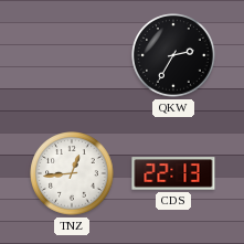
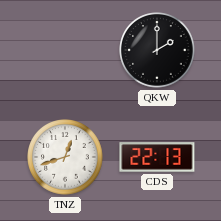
QKW: 2:35 -> 2:00 (157, 50)
TNZ: 12:44 -> 12:42 (65, 157)
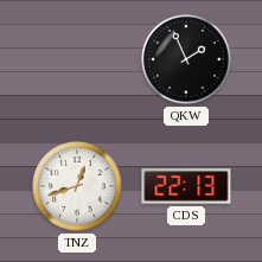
QKW: 2:00 -> 1:56 (186, 59)
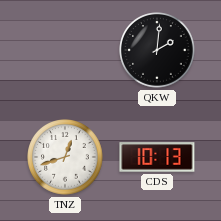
QKW: 1:56 -> 2:01 (157, 50)
CDS: 22:13 -> 10:13 (157, 157)
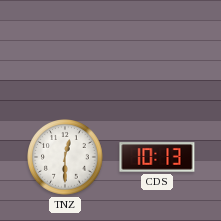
QKW: 2:01 -> none (157, 50)
TNZ: 12:42 -> 12:30 (65, 157)
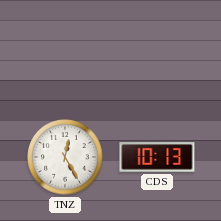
TNZ: 12:30 -> 12:25 (65, 157)
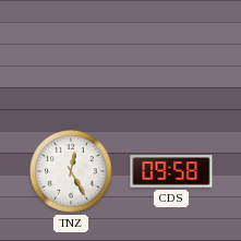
CDS: 10:13 -> 09:58 (171, 171)
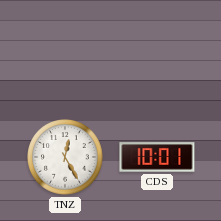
CDS: 09:58 -> 10:01 (157, 157)
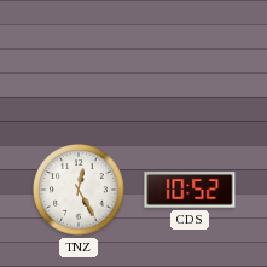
CDS: 10:01 -> 10:52 (190, 190)
